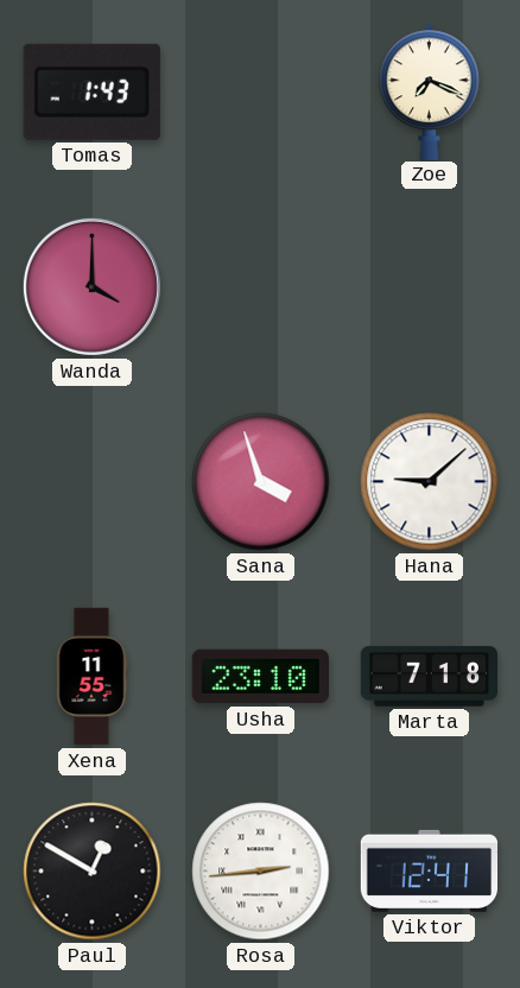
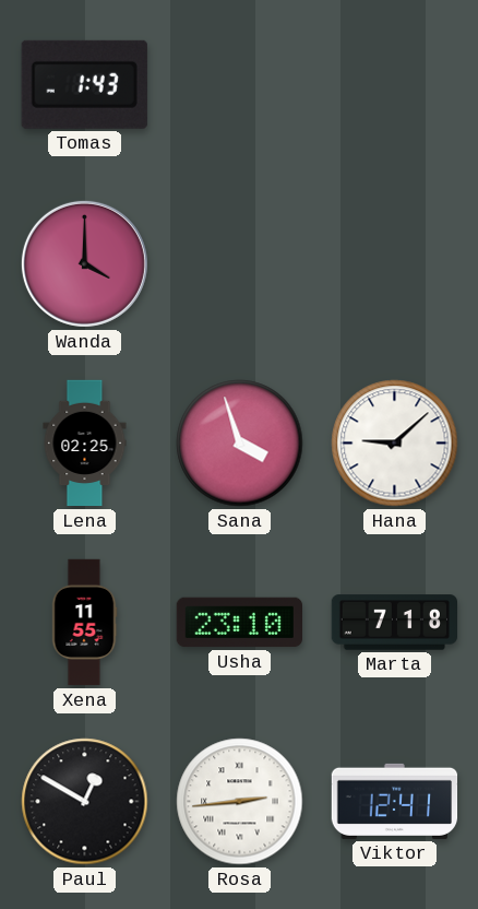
Zoe: 7:19 -> none (430, 91)
Lena: none -> 02:25 (85, 444)
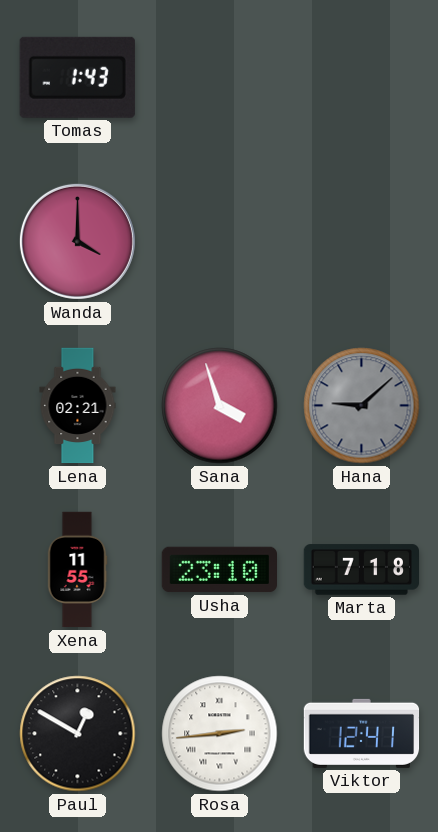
Lena: 02:25 -> 02:21 (78, 406)
Hana dial: white -> grey (362, 406)
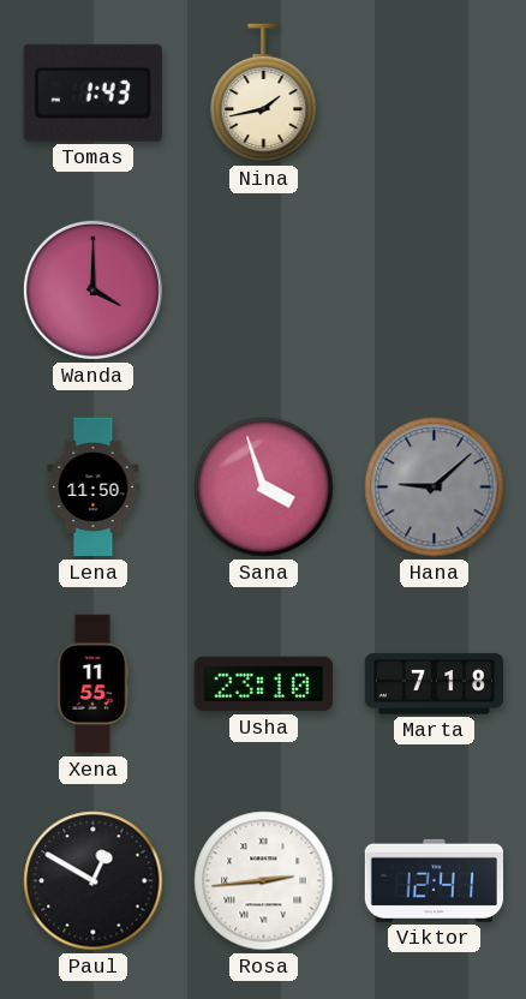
Nina: none -> 1:43 (264, 94)
Lena: 02:21 -> 11:50 (94, 487)
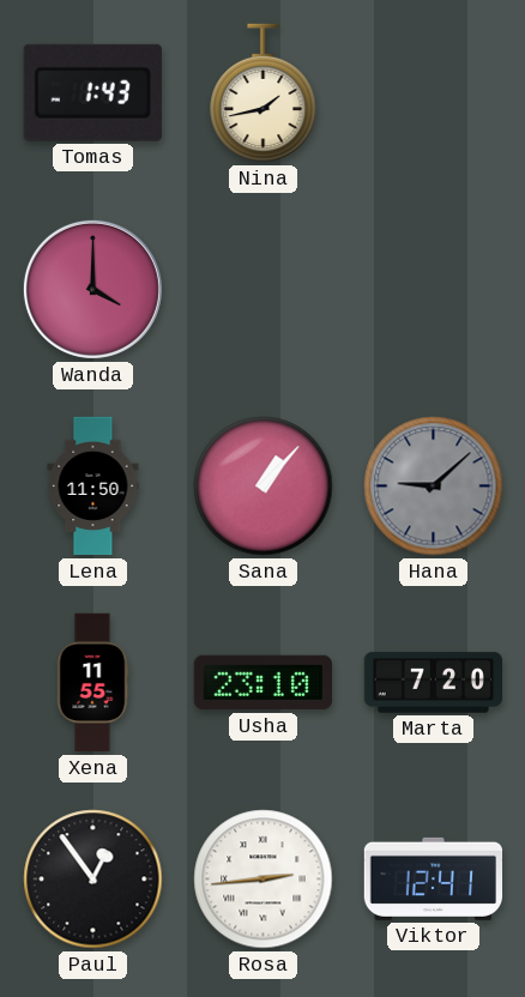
Sana: 3:57 -> 1:07 (264, 487)
Marta: 7:18 -> 7:20 (434, 683)
Paul: 12:50 -> 12:54 (93, 880)
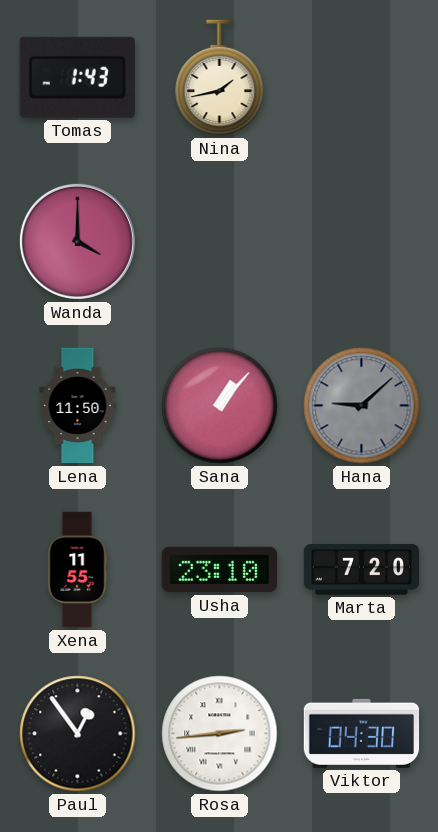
Viktor: 12:41 -> 04:30 (362, 733)
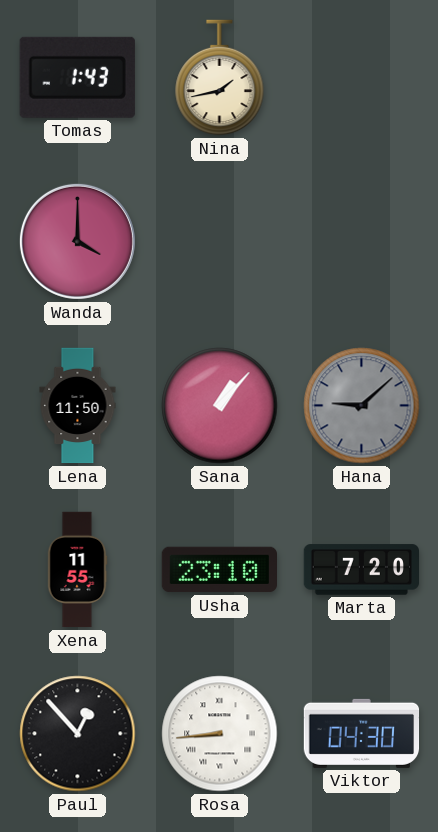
Paul: 12:54 -> 12:53 (78, 734)
Rosa: 2:44 -> 8:44 (220, 734)
